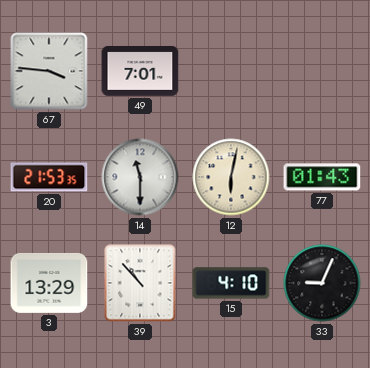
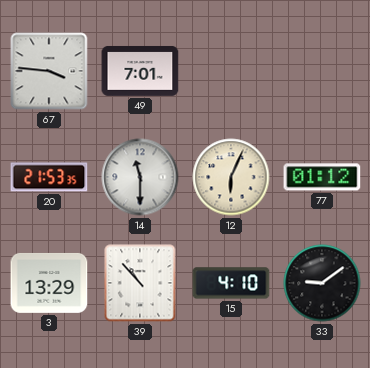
12: 6:02 -> 6:04 (231, 177)
77: 01:43 -> 01:12 (322, 177)
33: 9:04 -> 9:09 (322, 283)
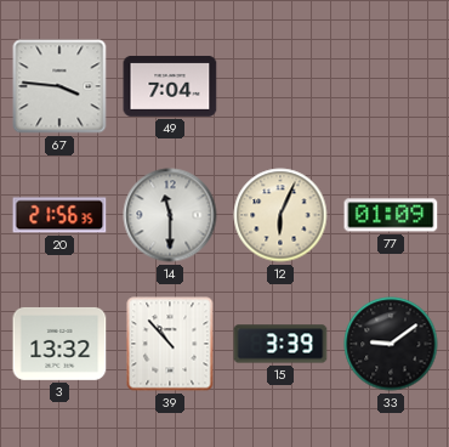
49: 7:01 -> 7:04 (170, 86)
20: 21:53 -> 21:56 (59, 215)
77: 01:12 -> 01:09 (391, 215)
3: 13:29 -> 13:32 (59, 344)
15: 4:10 -> 3:39 (280, 344)
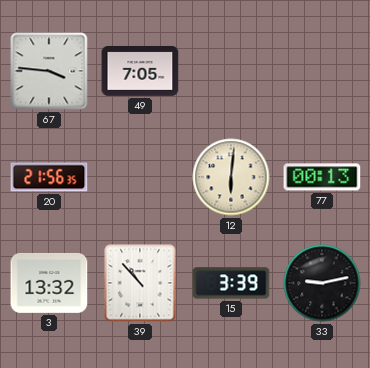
49: 7:04 -> 7:05 (140, 71)
14: 11:30 -> none (170, 215)
12: 6:04 -> 6:01 (231, 177)
77: 01:09 -> 00:13 (322, 177)
33: 9:09 -> 9:13 (322, 283)
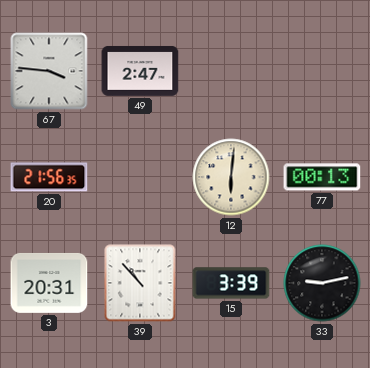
49: 7:05 -> 2:47 (140, 71)
3: 13:32 -> 20:31 (49, 283)
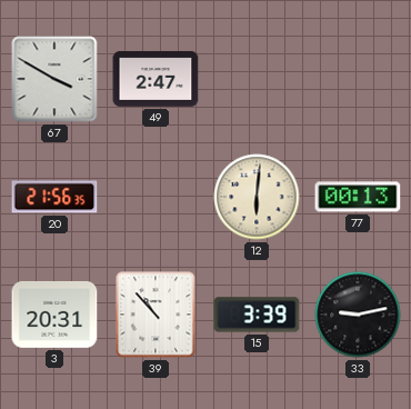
67: 3:46 -> 3:50 (54, 79)
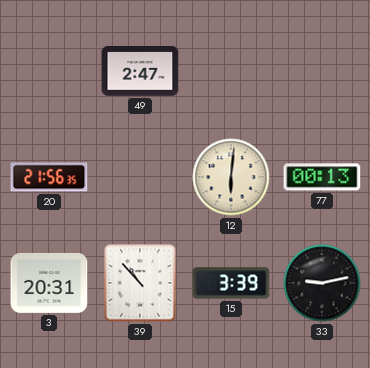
67: 3:50 -> none (54, 79)
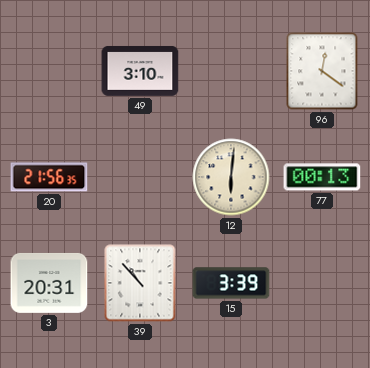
49: 2:47 -> 3:10 (140, 71)
96: none -> 12:21 (322, 71)
33: 9:13 -> none (322, 283)
